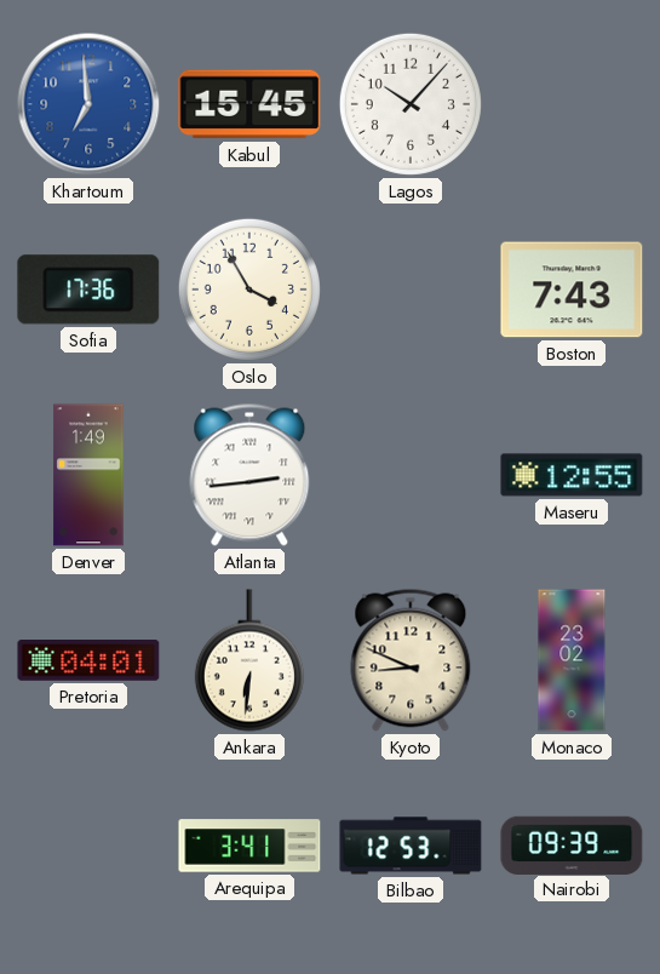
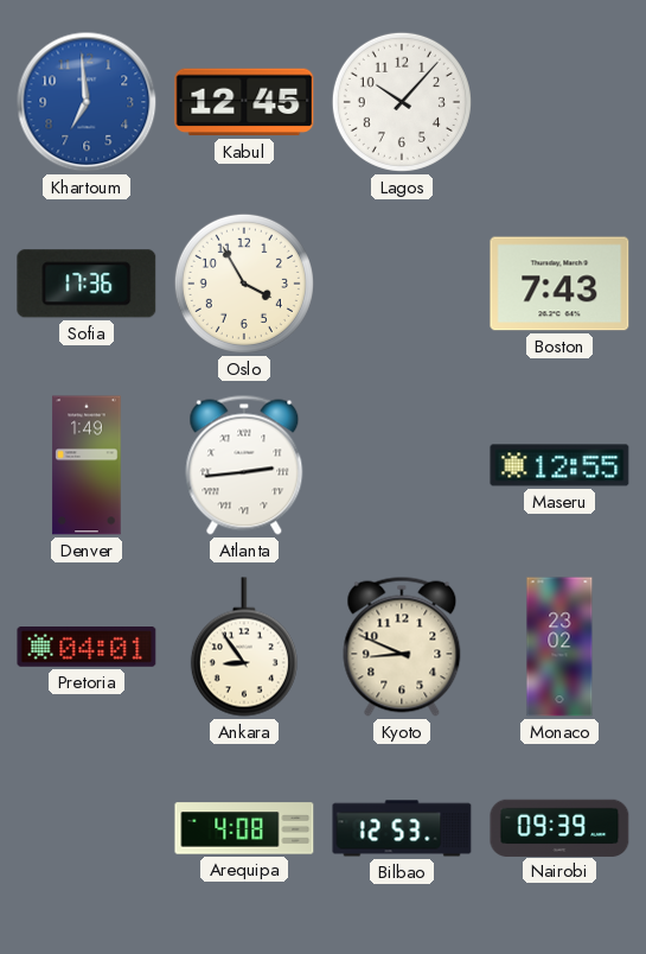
Kabul: 15:45 -> 12:45 (244, 102)
Ankara: 6:31 -> 8:54 (244, 647)
Arequipa: 3:41 -> 4:08 (244, 828)
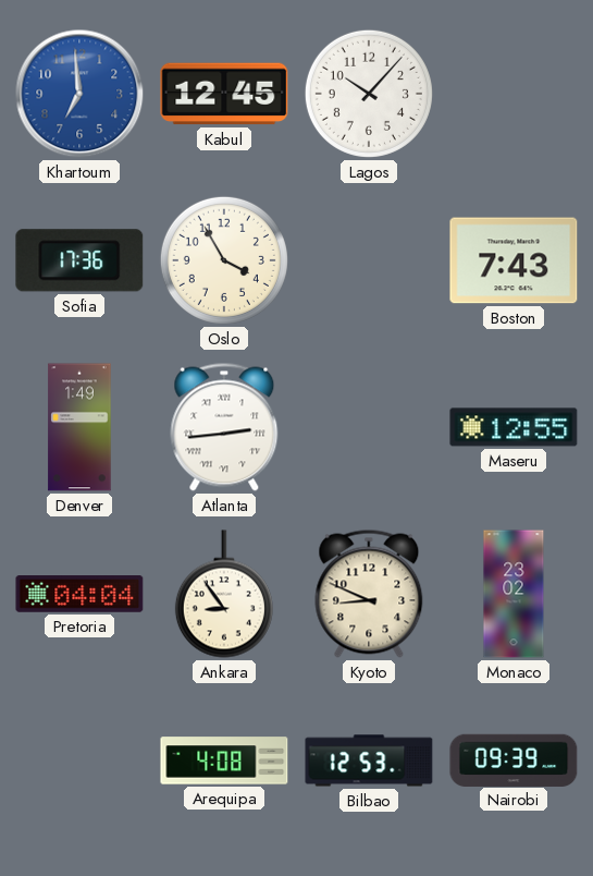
Pretoria: 04:01 -> 04:04 (79, 595)
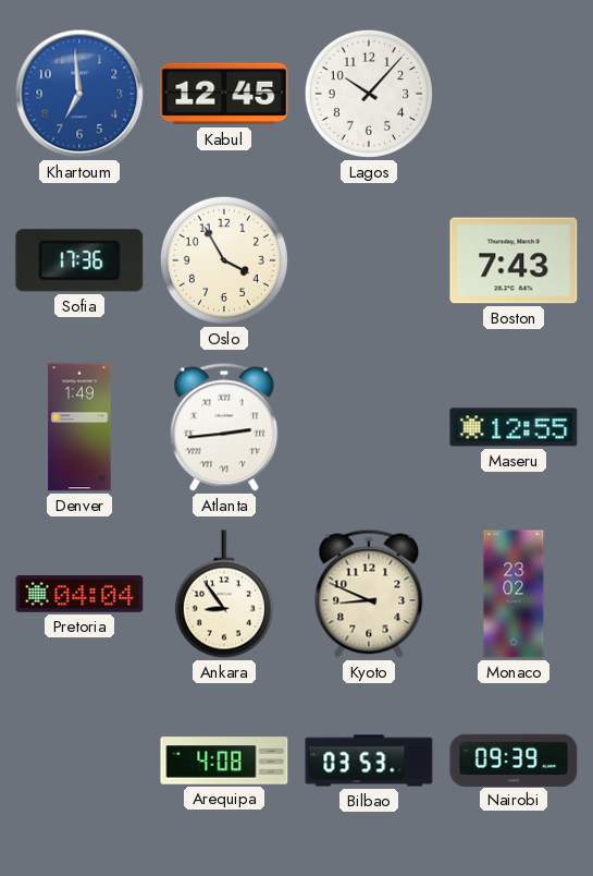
Bilbao: 12:53 -> 03:53 (369, 761)
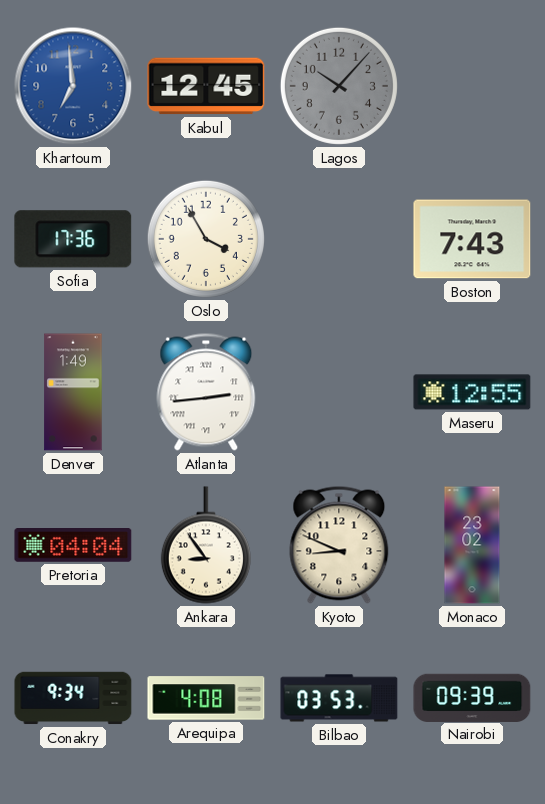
Lagos dial: white -> grey (339, 86)
Conakry: none -> 9:34 (73, 698)
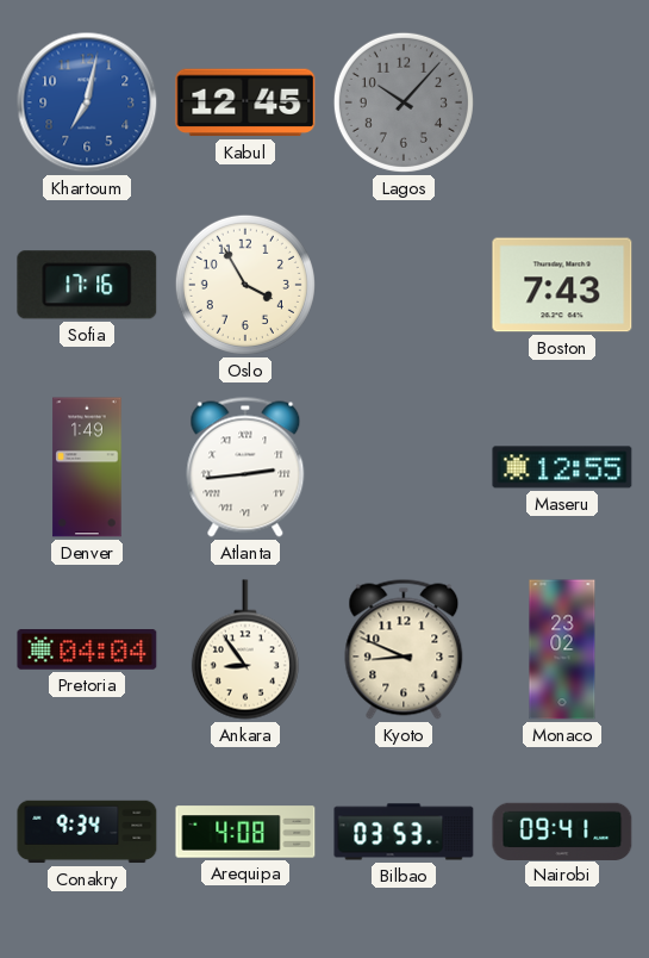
Khartoum: 6:59 -> 7:02 (87, 102)
Sofia: 17:36 -> 17:16 (87, 285)
Nairobi: 09:39 -> 09:41 (562, 831)
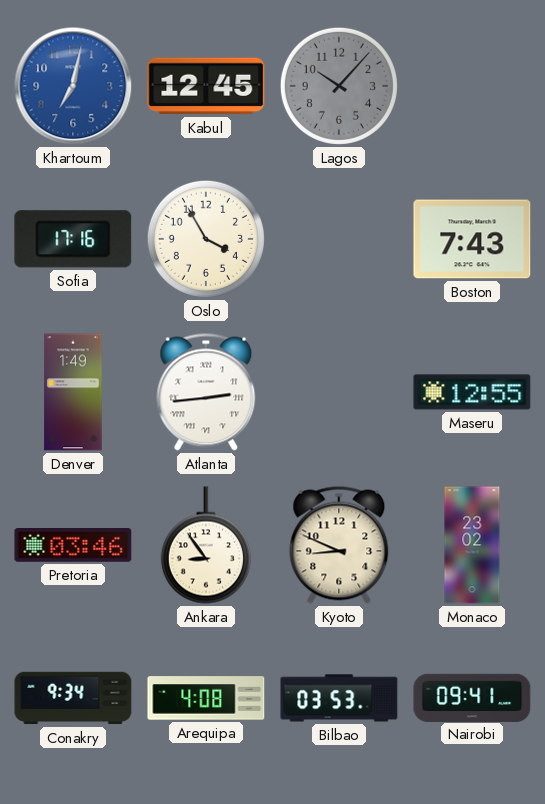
Pretoria: 04:04 -> 03:46 (73, 546)
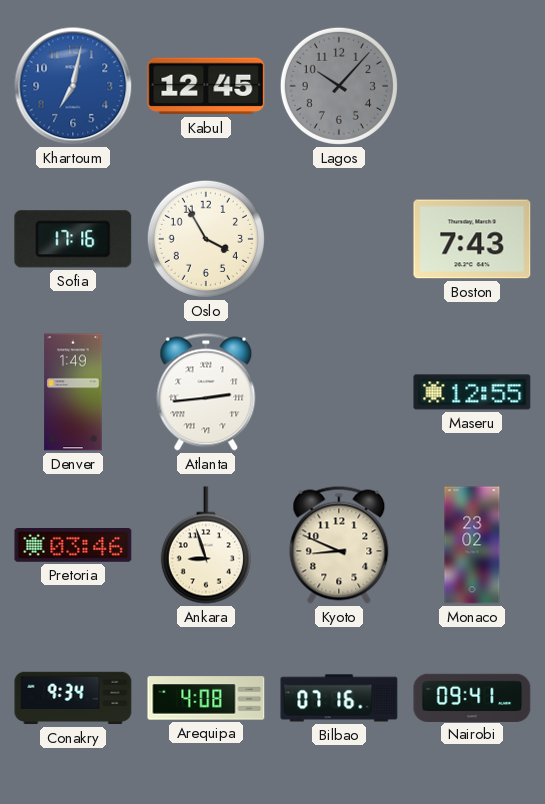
Ankara: 8:54 -> 8:57 (206, 545)
Bilbao: 03:53 -> 07:16 (339, 698)
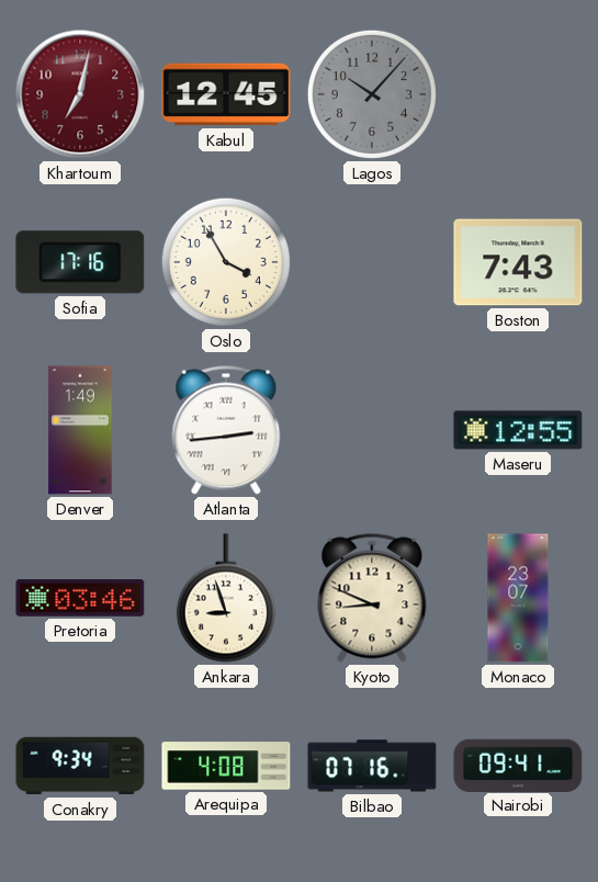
Khartoum dial: blue -> burgundy (80, 94)
Monaco: 23:02 -> 23:07 (518, 598)
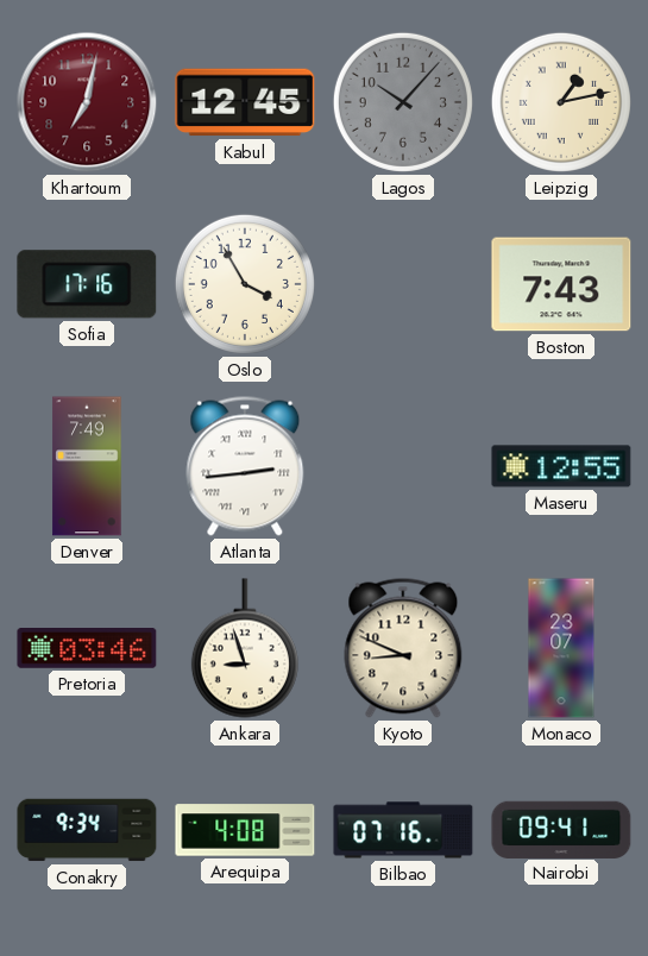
Leipzig: none -> 1:13 (561, 102)
Denver: 1:49 -> 7:49 (87, 466)
